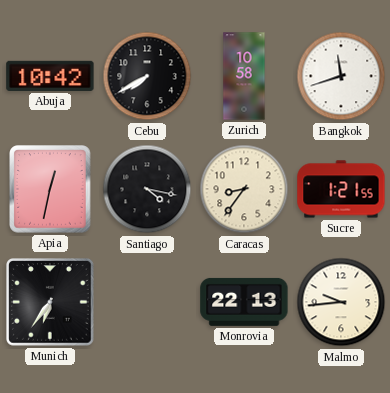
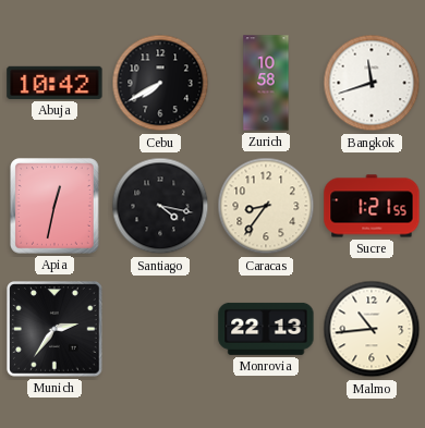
Munich: 6:36 -> 2:36 (54, 329)
Malmo: 9:44 -> 10:44 (372, 329)
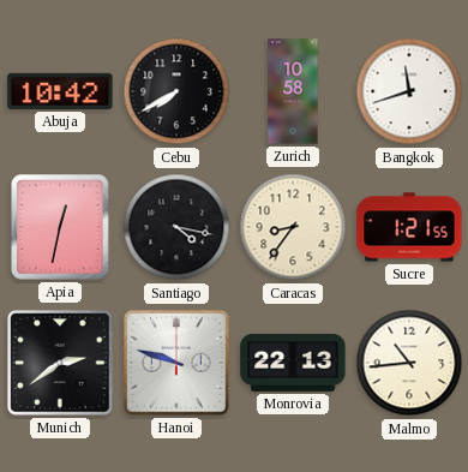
Munich: 2:36 -> 2:39 (60, 363)
Hanoi: none -> 9:48 (176, 363)
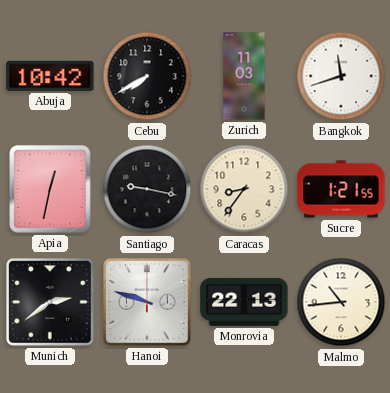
Zurich: 10:58 -> 11:03 (244, 76)
Santiago: 4:17 -> 9:17 (147, 189)
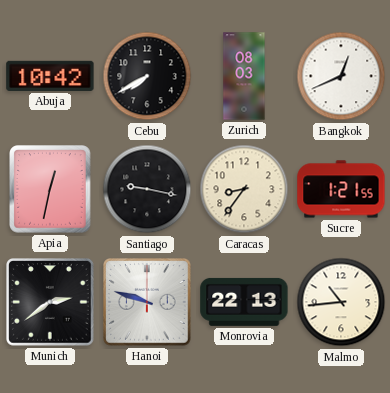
Zurich: 11:03 -> 08:03 (244, 76)
Bangkok: 11:42 -> 12:41 (341, 76)
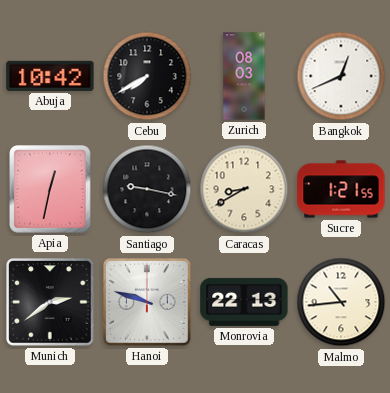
Caracas: 8:36 -> 8:40 (244, 189)
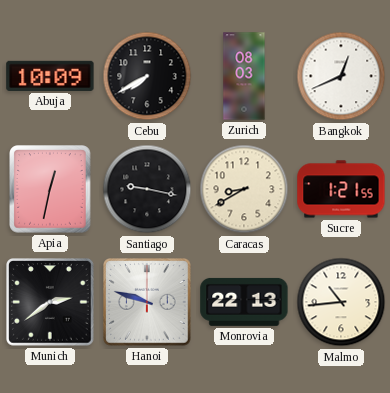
Abuja: 10:42 -> 10:09 (50, 76)
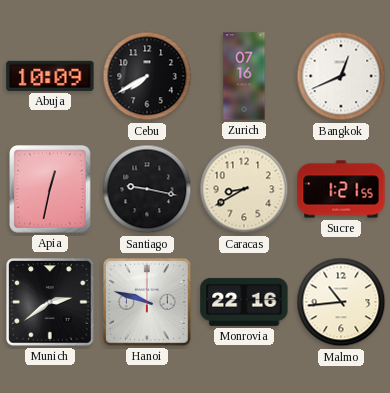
Zurich: 08:03 -> 07:16 (244, 76)
Monrovia: 22:13 -> 22:16 (244, 302)
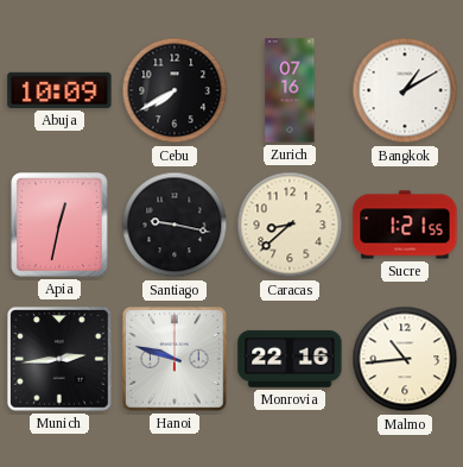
Bangkok: 12:41 -> 1:10 (405, 90)
Caracas: 8:40 -> 8:38 (290, 225)
Munich: 2:39 -> 2:44 (59, 359)
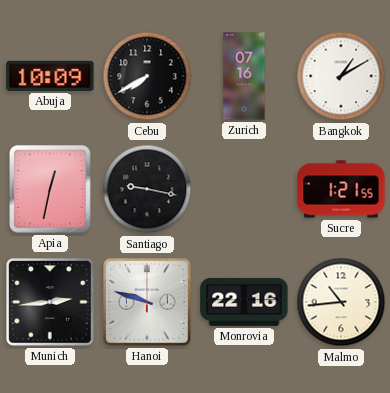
Caracas: 8:38 -> none (290, 225)
